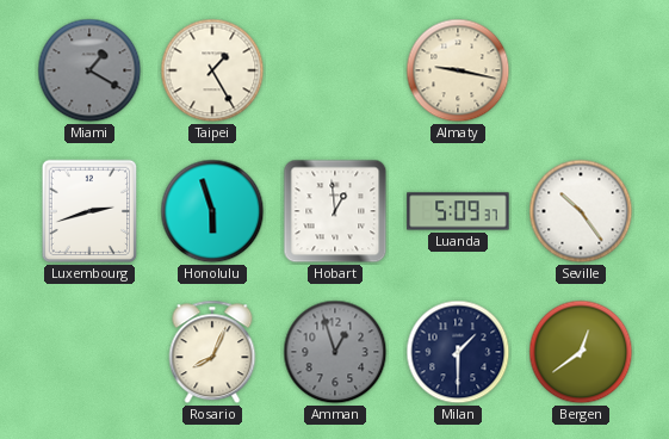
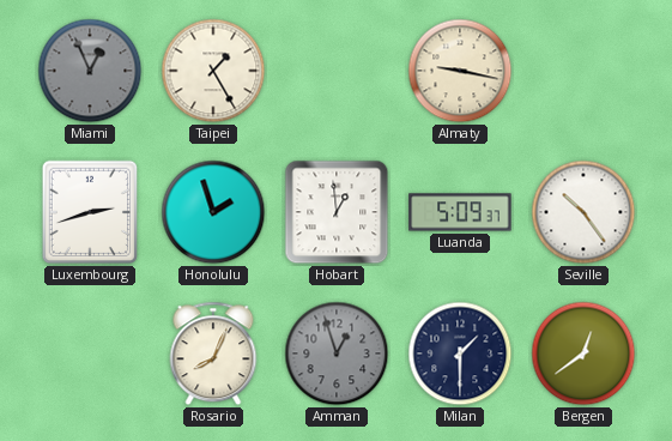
Miami: 1:20 -> 12:56 (90, 71)
Honolulu: 5:57 -> 1:57 (213, 212)
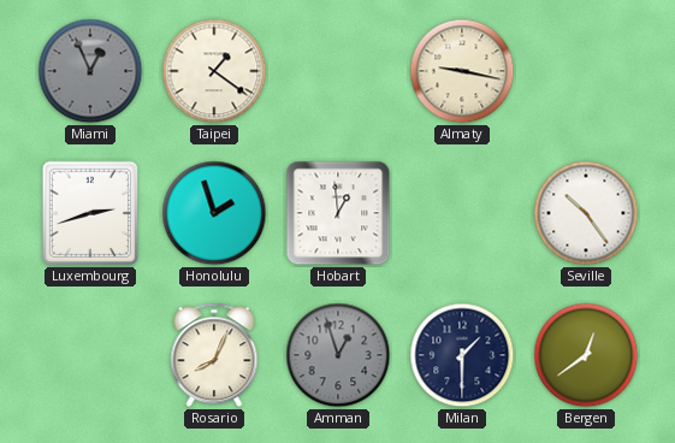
Taipei: 1:25 -> 1:21 (214, 71)
Luanda: 5:09 -> none (460, 212)
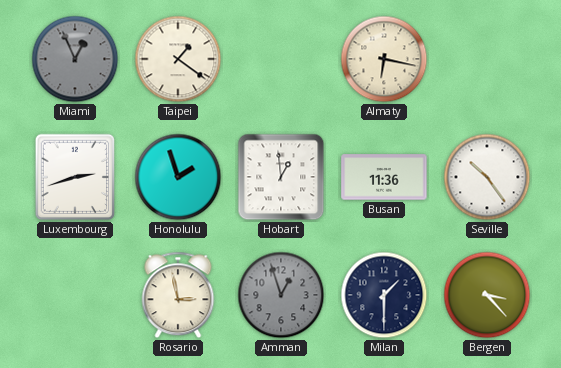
Almaty: 9:17 -> 6:17 (384, 59)
Busan: none -> 11:36 (384, 177)
Rosario: 8:04 -> 2:58 (178, 295)
Bergen: 12:39 -> 3:23 (487, 295)
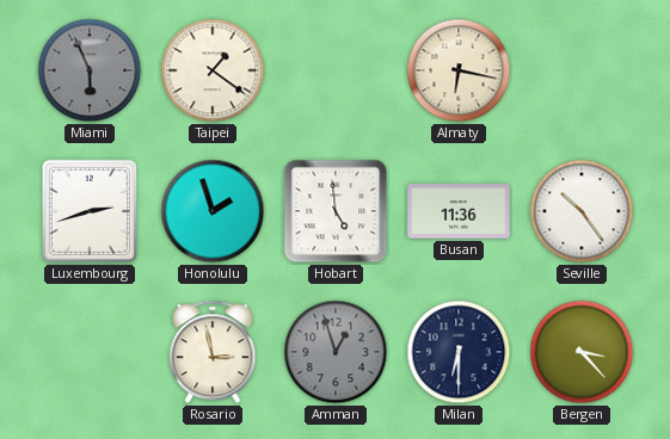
Miami: 12:56 -> 5:56 (90, 70)
Hobart: 12:59 -> 4:59 (336, 211)
Milan: 1:30 -> 6:30 (459, 352)
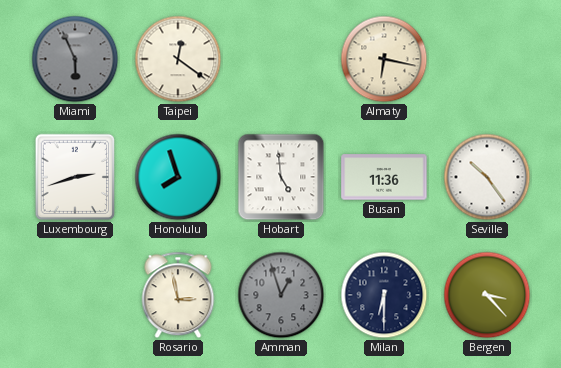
Taipei: 1:21 -> 12:21 (178, 59)
Honolulu: 1:57 -> 7:57 (178, 177)
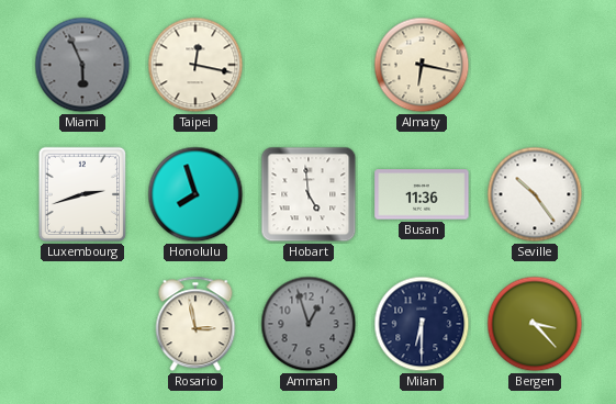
Taipei: 12:21 -> 12:17 (195, 65)
